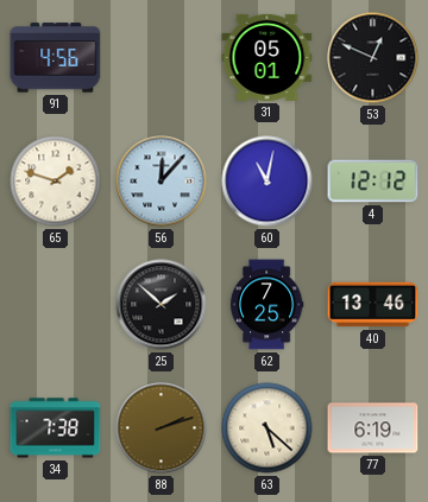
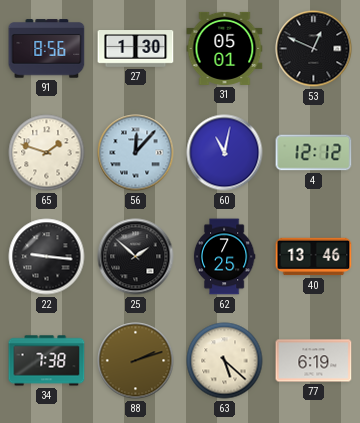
91: 4:56 -> 8:56 (47, 49)
27: none -> 1:30 (136, 49)
22: none -> 9:16 (47, 257)
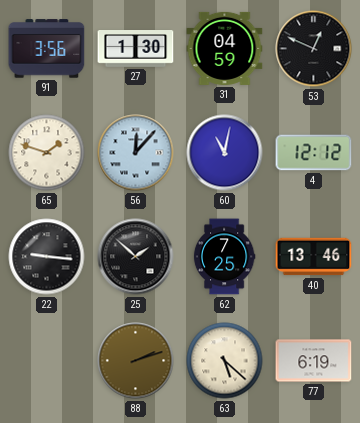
91: 8:56 -> 3:56 (47, 49)
31: 05:01 -> 04:59 (225, 48)
34: 7:38 -> none (47, 361)
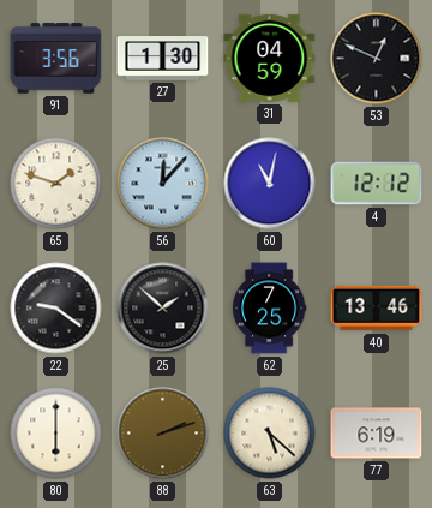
22: 9:16 -> 9:21 (56, 309)
80: none -> 6:00 (56, 434)
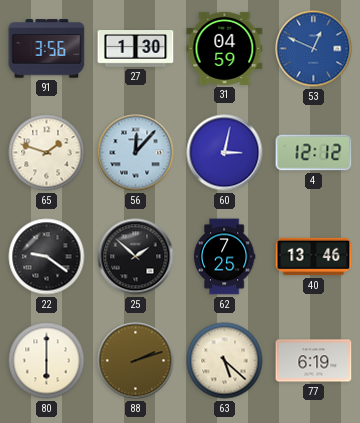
53 dial: black -> blue (314, 49)
60: 11:02 -> 3:02 (225, 153)
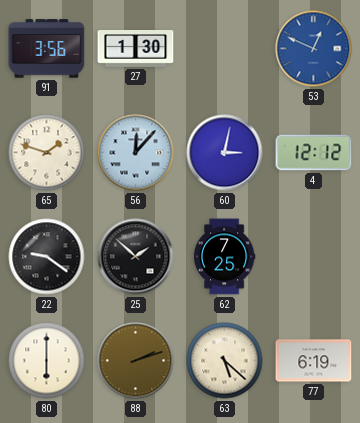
31: 04:59 -> none (225, 48)
40: 13:46 -> none (314, 257)
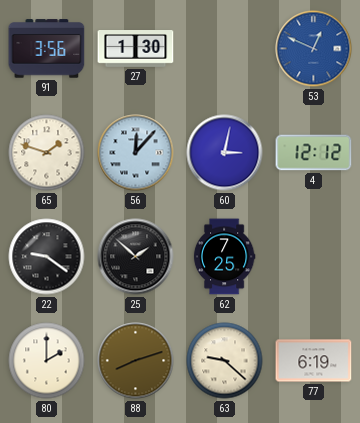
80: 6:00 -> 2:00 (47, 361)
88: 2:12 -> 8:12 (136, 361)
63: 5:22 -> 9:22 (225, 361)
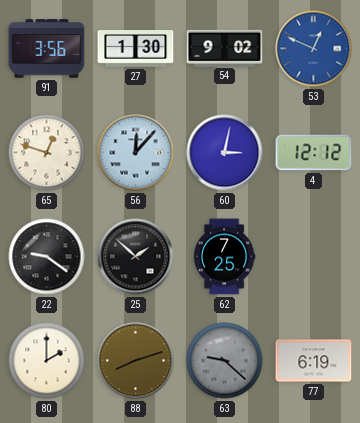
54: none -> 9:02 (225, 48)
65: 1:48 -> 12:48 (47, 153)
63 dial: cream -> grey (225, 361)
